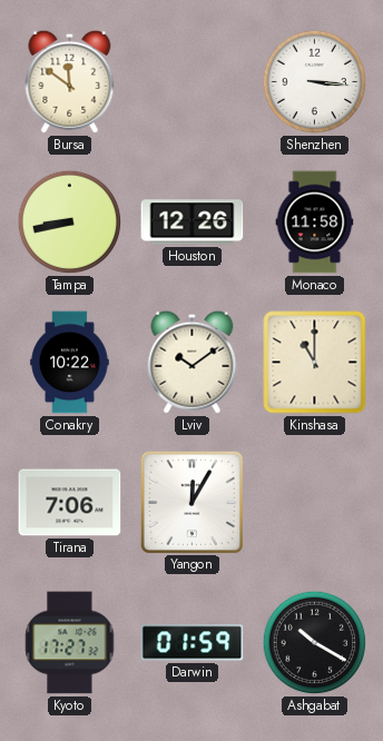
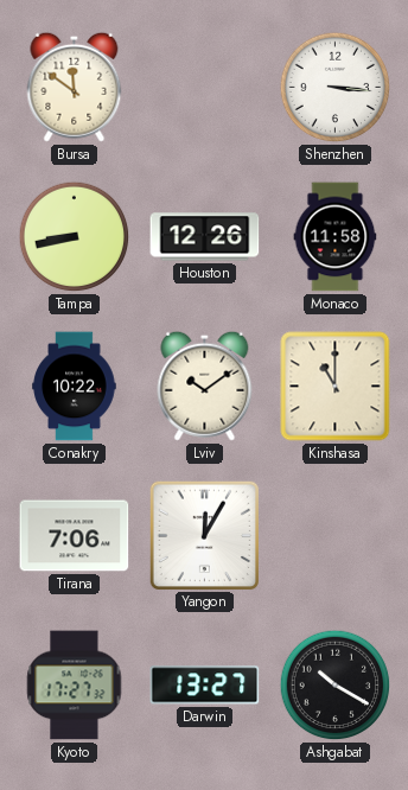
Darwin: 01:59 -> 13:27 (205, 686)
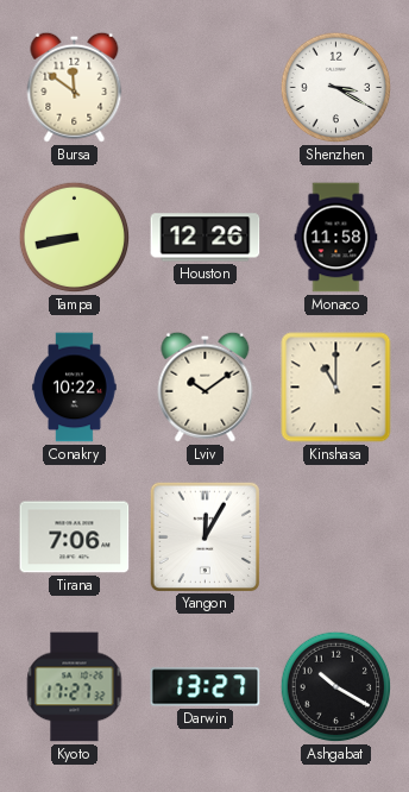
Shenzhen: 3:16 -> 3:20 (336, 88)
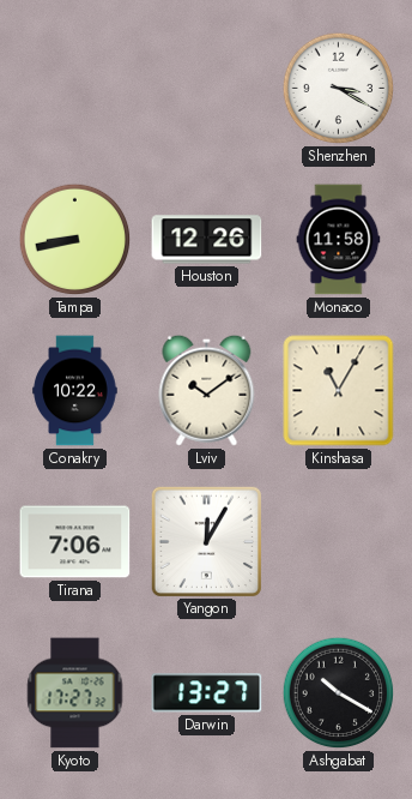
Bursa: 11:51 -> none (75, 87)
Kinshasa: 11:00 -> 11:05 (339, 391)
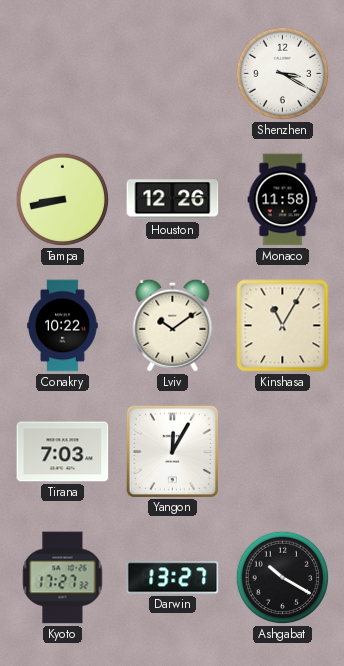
Tirana: 7:06 -> 7:03 (63, 452)
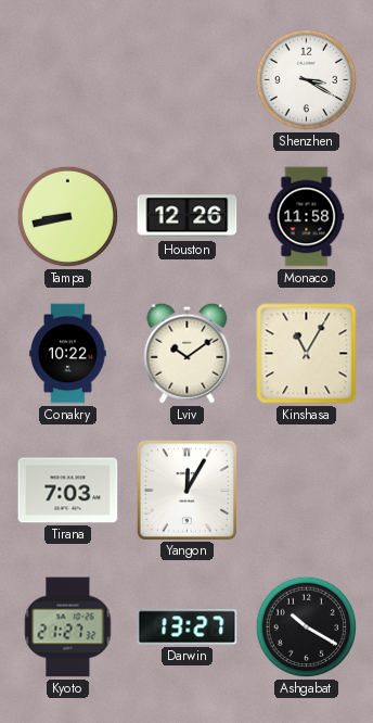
Kyoto: 17:27 -> 21:27 (68, 627)
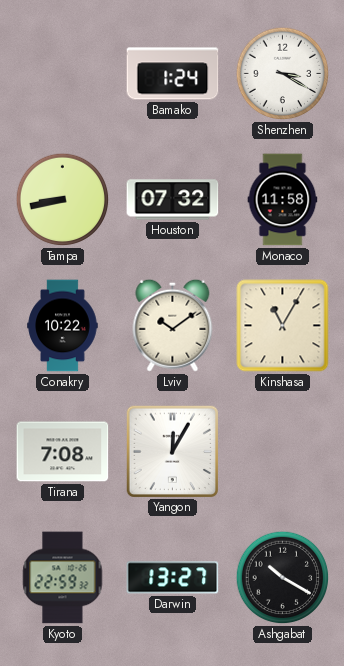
Bamako: none -> 1:24 (173, 74)
Houston: 12:26 -> 07:32 (173, 200)
Tirana: 7:03 -> 7:08 (63, 452)
Kyoto: 21:27 -> 22:59 (63, 578)
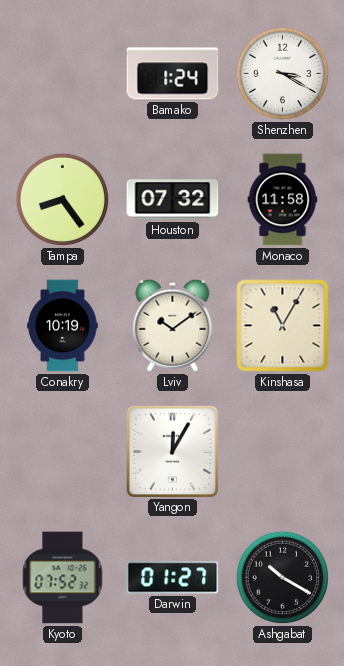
Tampa: 8:43 -> 8:24 (63, 200)
Conakry: 10:22 -> 10:19 (63, 326)
Tirana: 7:08 -> none (63, 452)
Kyoto: 22:59 -> 07:52 (63, 578)
Darwin: 13:27 -> 01:27 (173, 578)
